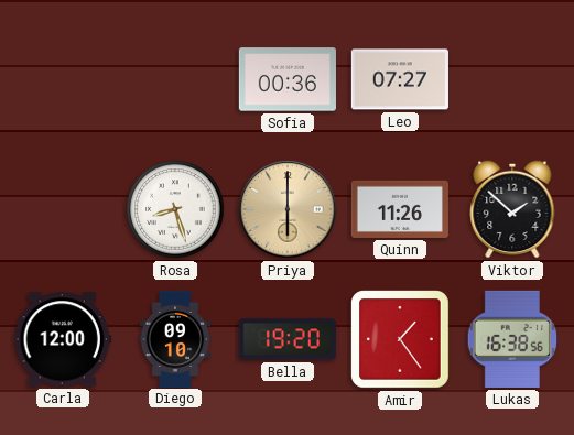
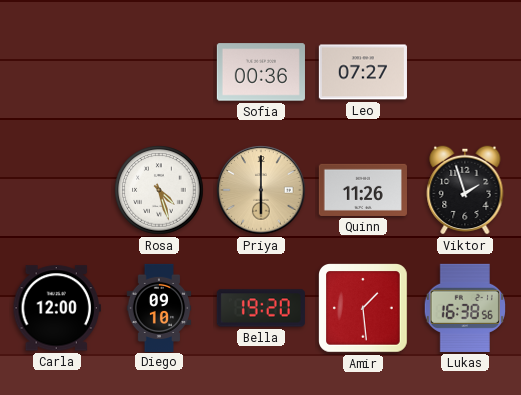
Rosa: 8:27 -> 4:27 (159, 190)
Viktor: 1:52 -> 1:57 (465, 190)
Amir: 1:24 -> 1:29 (364, 309)
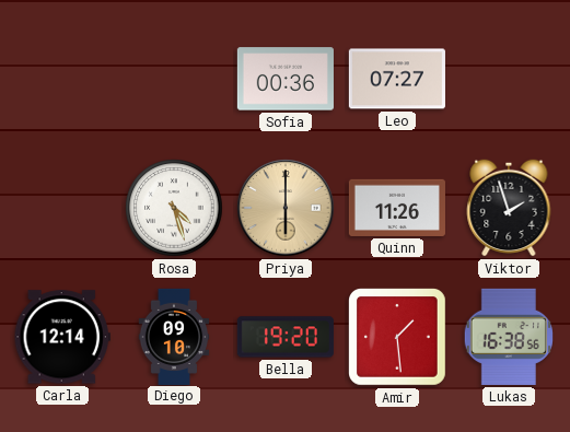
Carla: 12:00 -> 12:14 (62, 337)
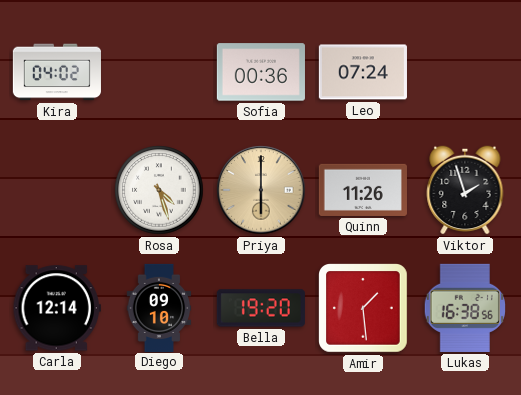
Kira: none -> 04:02 (57, 72)
Leo: 07:27 -> 07:24 (363, 72)
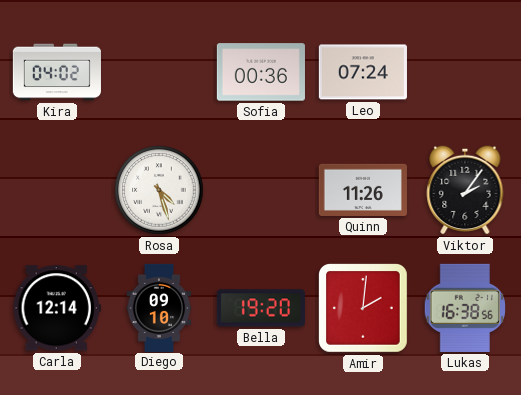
Priya: 6:00 -> none (261, 190)
Viktor: 1:57 -> 2:06 (465, 190)
Amir: 1:29 -> 2:01 (364, 309)
